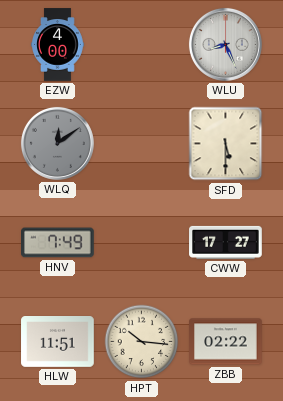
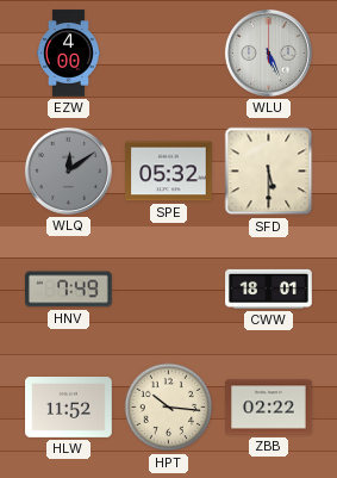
WLU: 8:26 -> 5:26 (268, 52)
SPE: none -> 05:32 (169, 172)
CWW: 17:27 -> 18:01 (269, 288)
HLW: 11:51 -> 11:52 (69, 408)
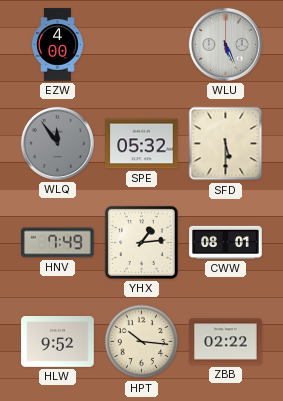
WLQ: 12:09 -> 11:54 (57, 143)
YHX: none -> 1:14 (141, 242)
CWW: 18:01 -> 08:01 (226, 242)
HLW: 11:52 -> 9:52 (58, 342)
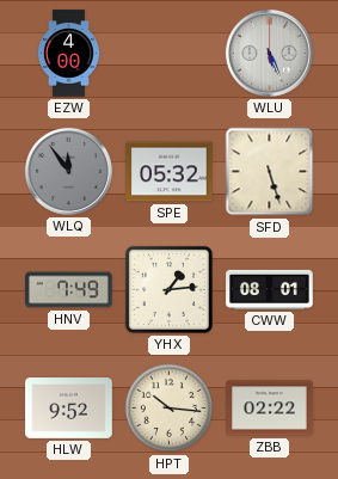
SFD: 5:30 -> 5:27 (270, 172)
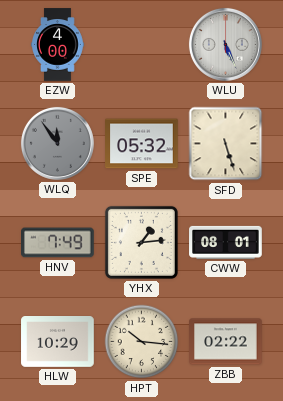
HLW: 9:52 -> 10:29 (58, 342)
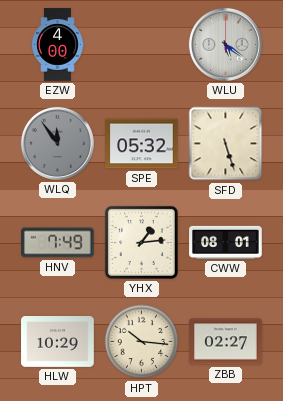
WLU: 5:26 -> 5:21 (225, 44)
ZBB: 02:22 -> 02:27 (226, 342)
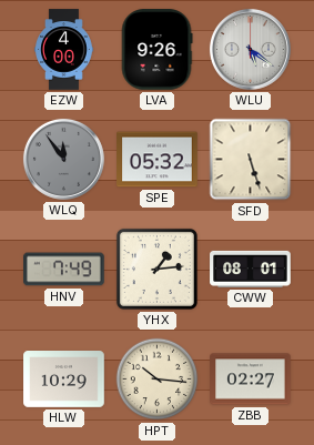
LVA: none -> 9:26 (156, 50)
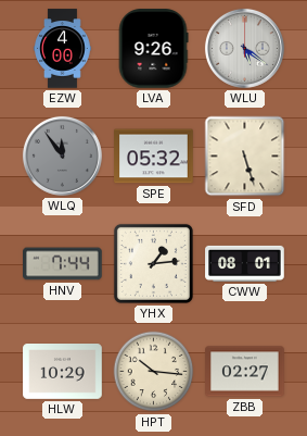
HNV: 7:49 -> 7:44 (63, 264)
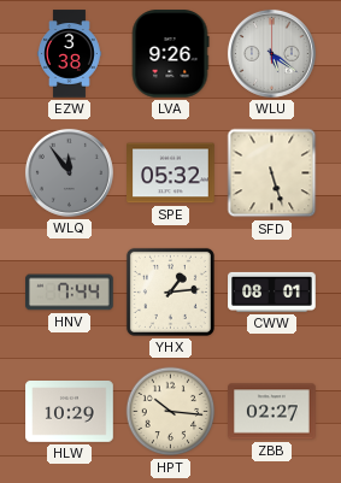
EZW: 4:00 -> 3:38 (70, 54)
